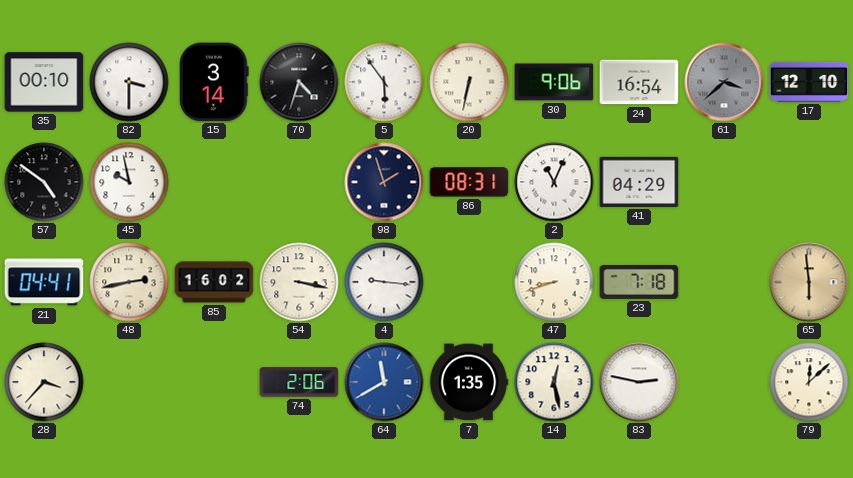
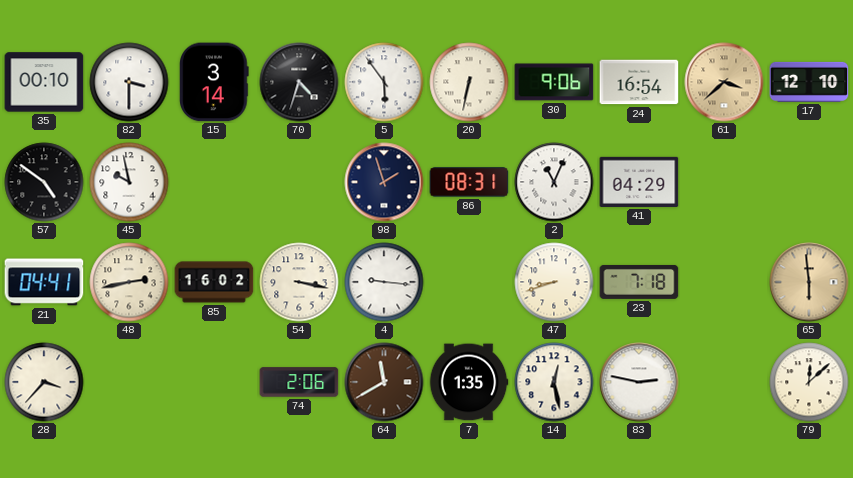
61 dial: grey -> champagne (724, 82)
64 dial: blue -> brown (384, 382)
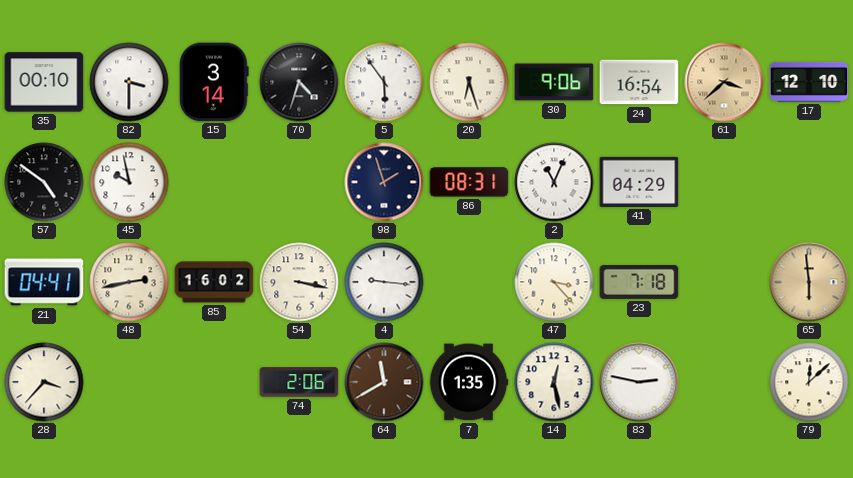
20: 6:32 -> 6:27 (469, 82)
47: 8:42 -> 3:23 (554, 282)
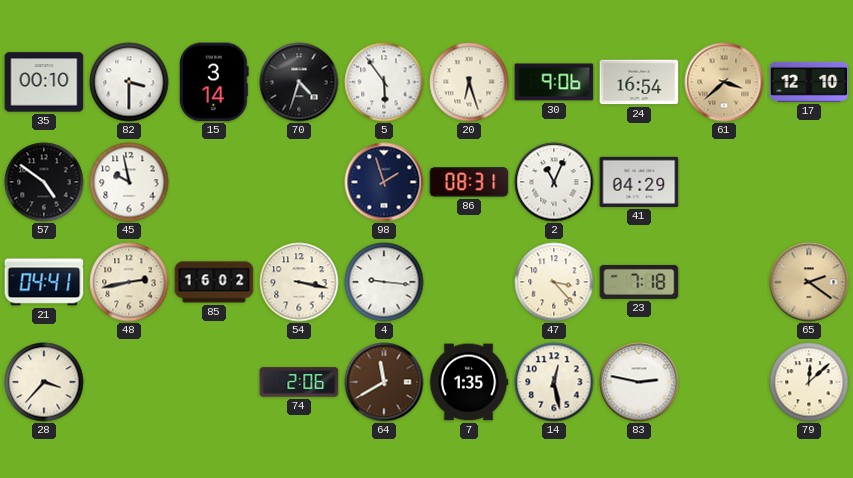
65: 5:59 -> 2:21 (809, 282)
